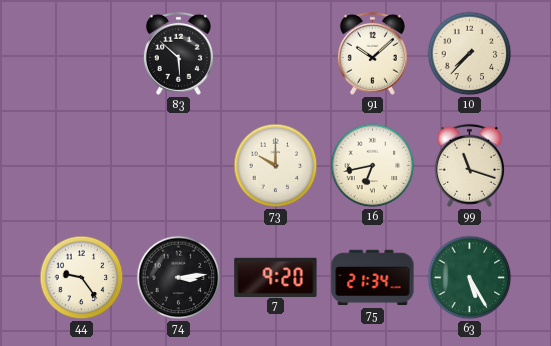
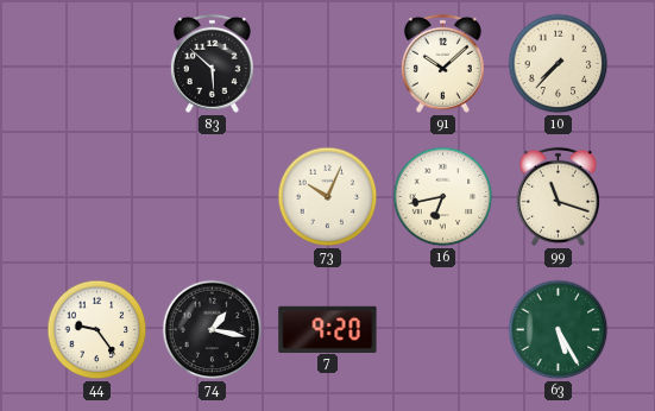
73: 10:00 -> 10:04 (328, 197)
74: 3:14 -> 1:17 (213, 330)
75: 21:34 -> none (373, 278)
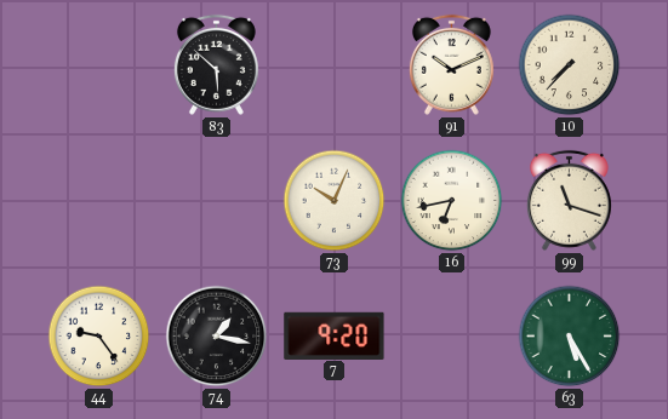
91: 10:08 -> 10:11 (451, 64)
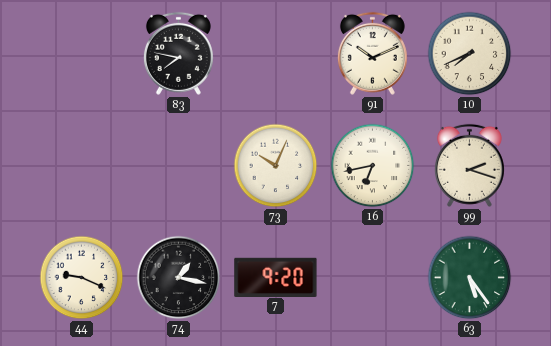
83: 5:52 -> 7:47 (178, 53)
10: 7:37 -> 7:41 (470, 54)
99: 11:18 -> 2:18 (469, 165)
44: 9:24 -> 9:19 (82, 278)
63: 5:25 -> 5:24 (470, 278)
